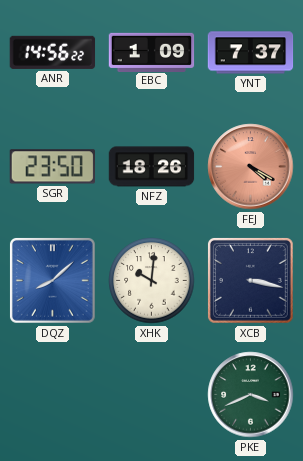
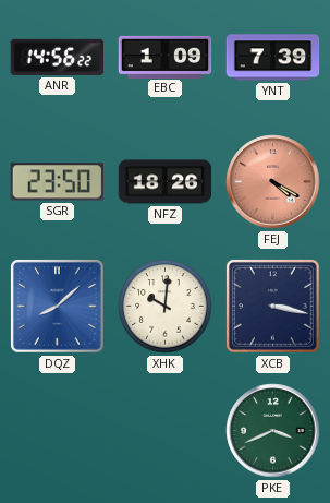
YNT: 7:37 -> 7:39 (273, 58)
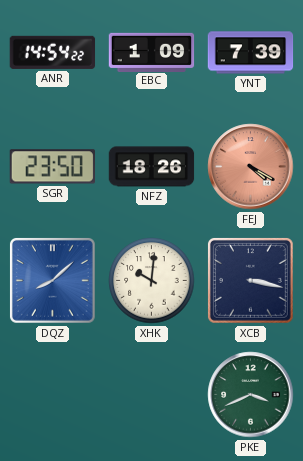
ANR: 14:56 -> 14:54 (53, 52)
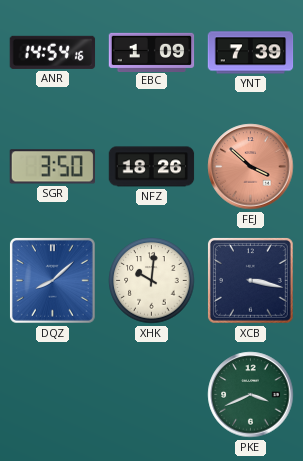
ANR: 14:54:22 -> 14:54:16 (53, 52)
SGR: 23:50 -> 3:50 (52, 167)
FEJ: 4:20 -> 3:52 (251, 167)
